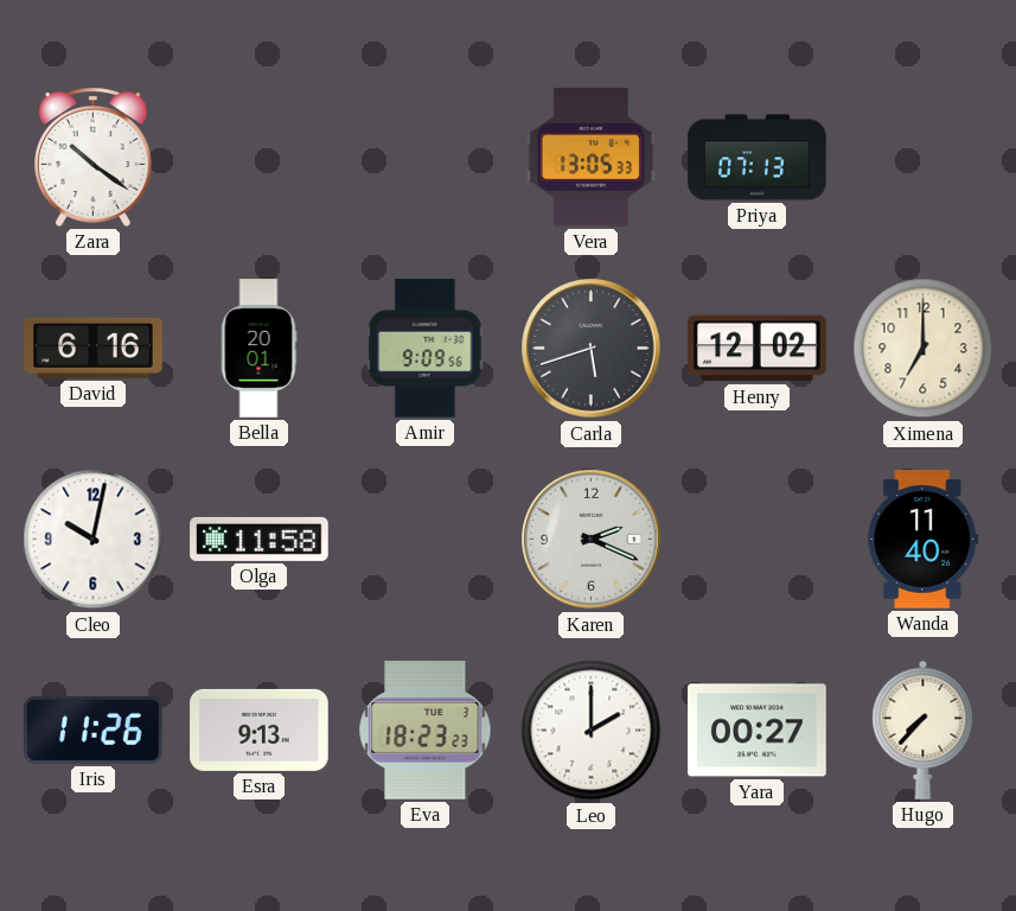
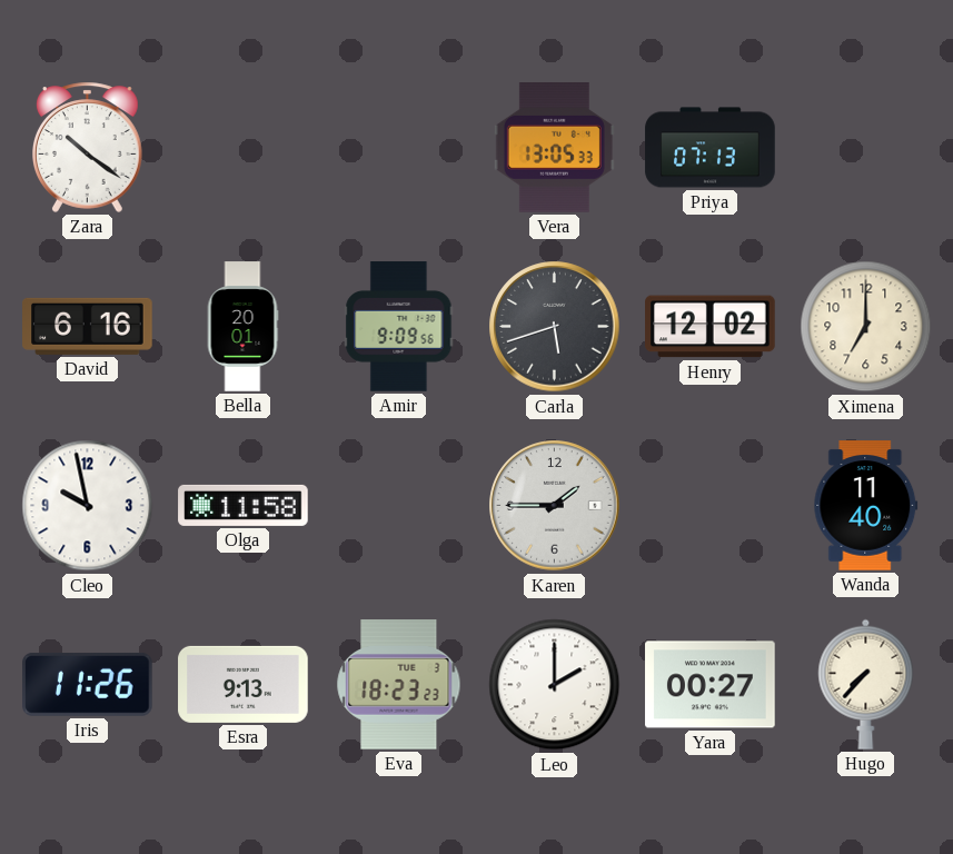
Cleo: 10:02 -> 9:58 (88, 506)
Karen: 2:19 -> 1:45 (555, 506)
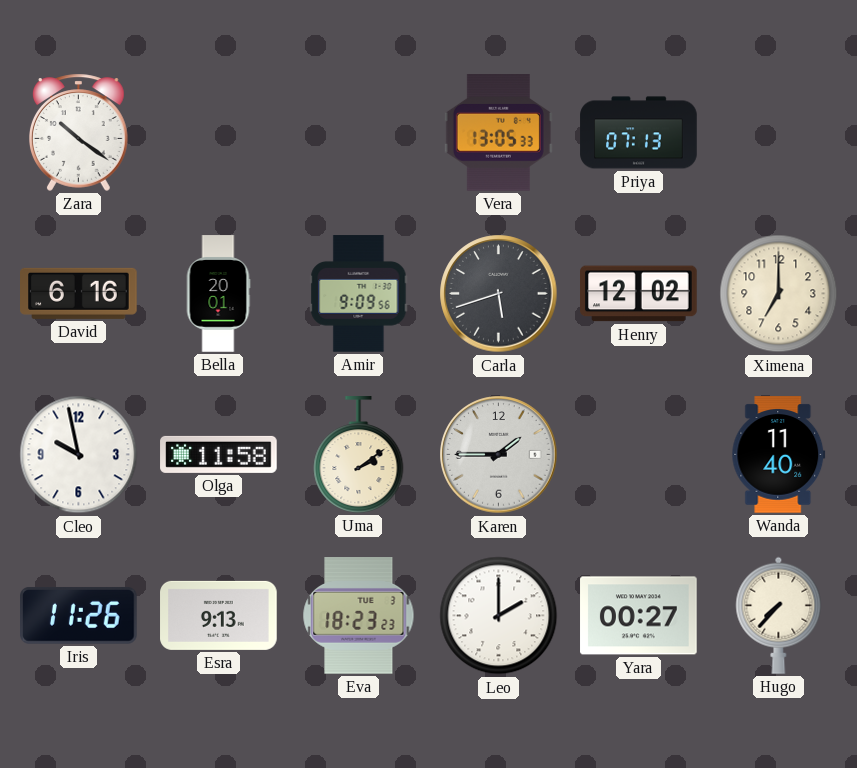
Uma: none -> 2:09 (359, 455)
